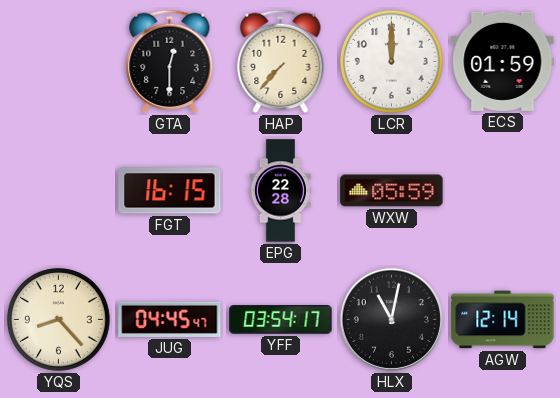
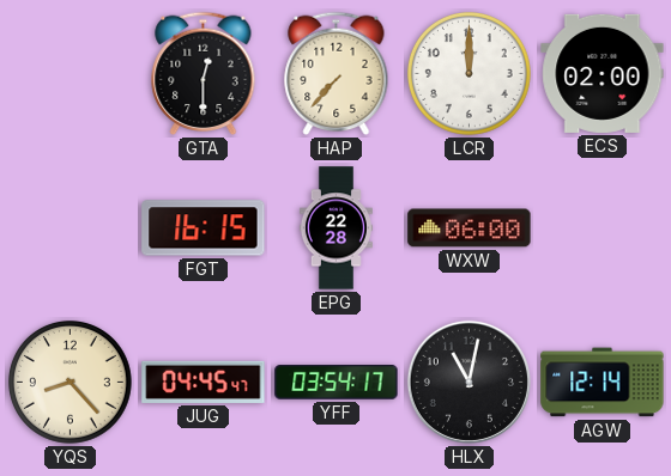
ECS: 01:59 -> 02:00 (603, 73)
WXW: 05:59 -> 06:00 (470, 228)
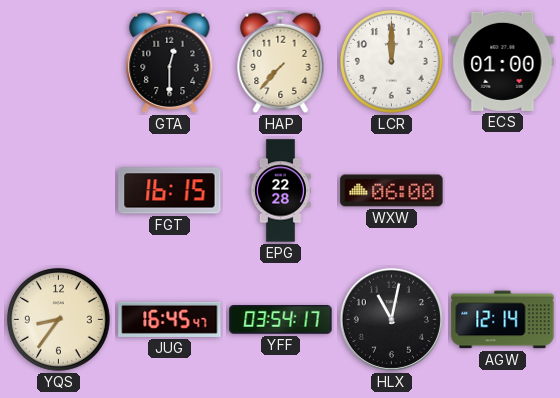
ECS: 02:00 -> 01:00 (503, 61)
YQS: 8:23 -> 8:36 (58, 319)
JUG: 04:45 -> 16:45 (170, 319)
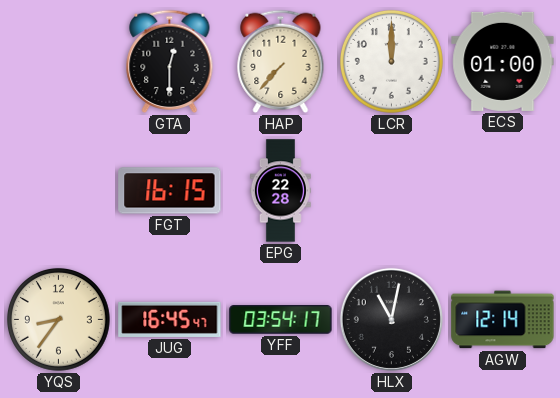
WXW: 06:00 -> none (392, 191)
